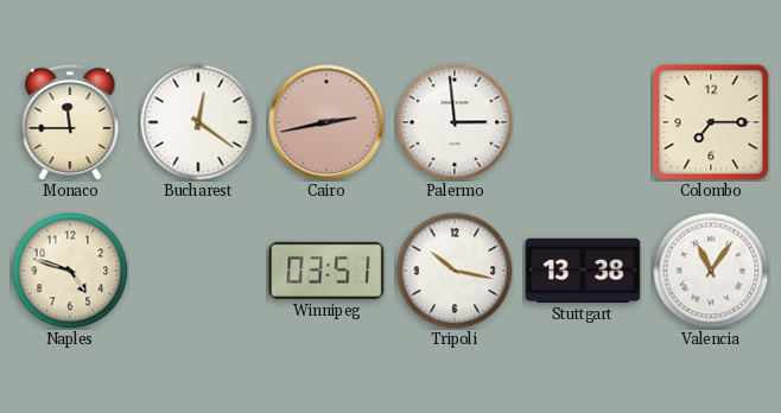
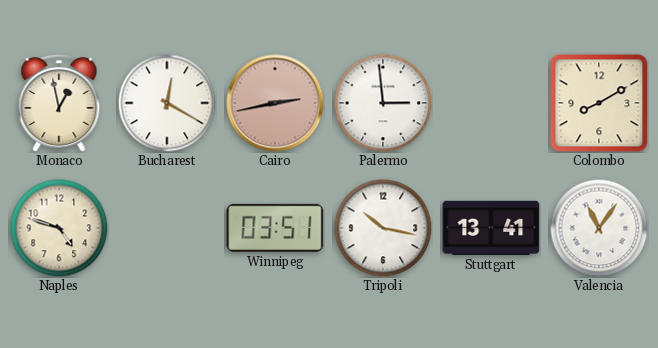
Monaco: 11:45 -> 12:58 (59, 103)
Bucharest: 12:21 -> 12:20 (167, 103)
Colombo: 7:15 -> 8:10 (599, 103)
Stuttgart: 13:38 -> 13:41 (491, 228)
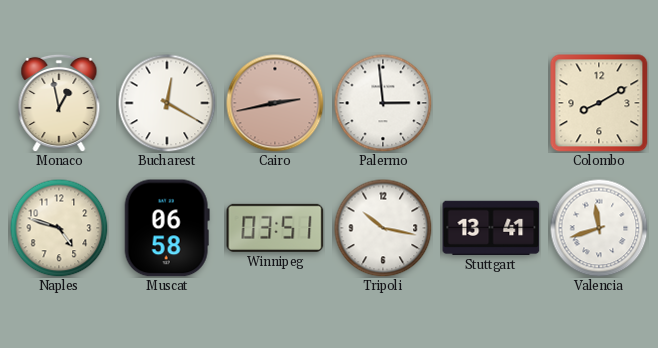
Muscat: none -> 06:58 (167, 228)
Valencia: 11:06 -> 11:42 (599, 228)
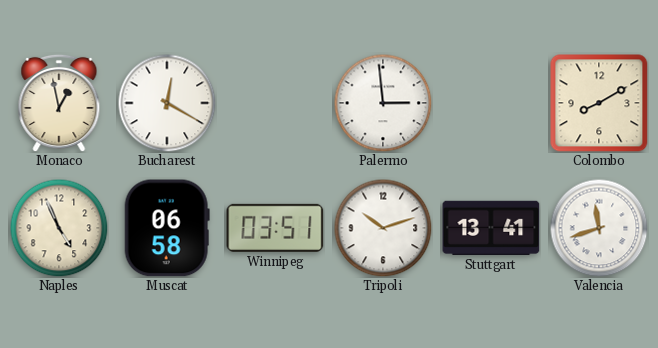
Cairo: 2:43 -> none (275, 103)
Naples: 4:48 -> 4:56 (59, 228)
Tripoli: 10:17 -> 10:12 (383, 228)
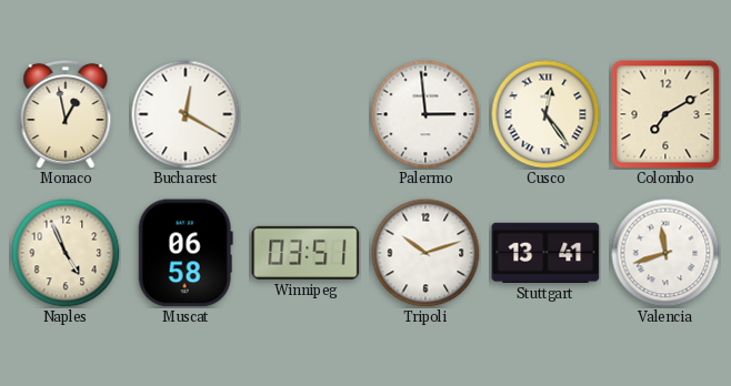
Cusco: none -> 12:24 (545, 114)
Colombo: 8:10 -> 7:10 (665, 114)
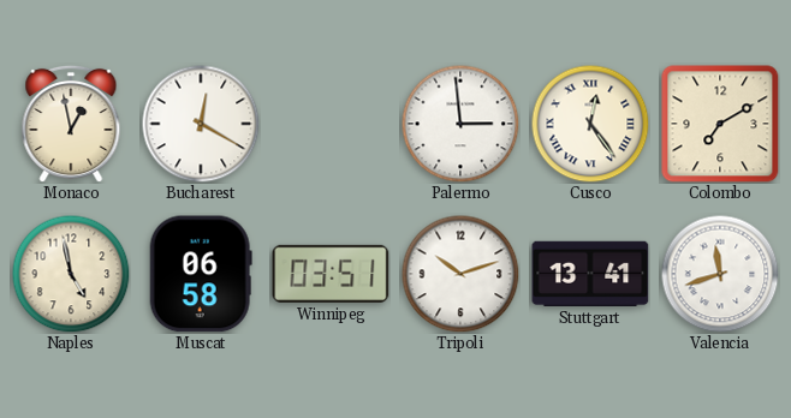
Naples: 4:56 -> 4:58 (71, 274)
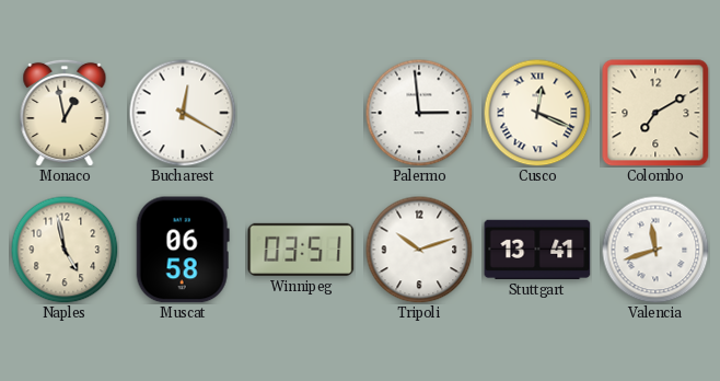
Cusco: 12:24 -> 12:19 (537, 113)
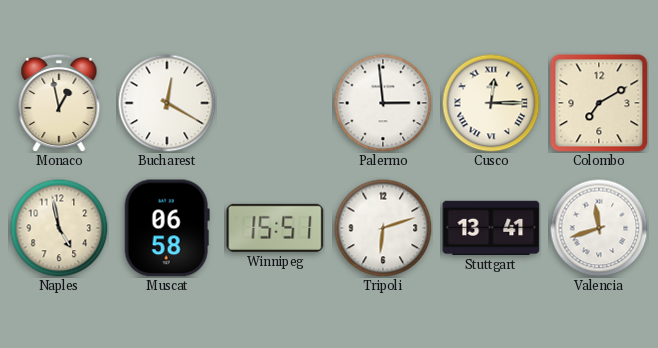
Cusco: 12:19 -> 12:15 (491, 103)
Winnipeg: 03:51 -> 15:51 (275, 228)
Tripoli: 10:12 -> 6:12 (383, 228)
